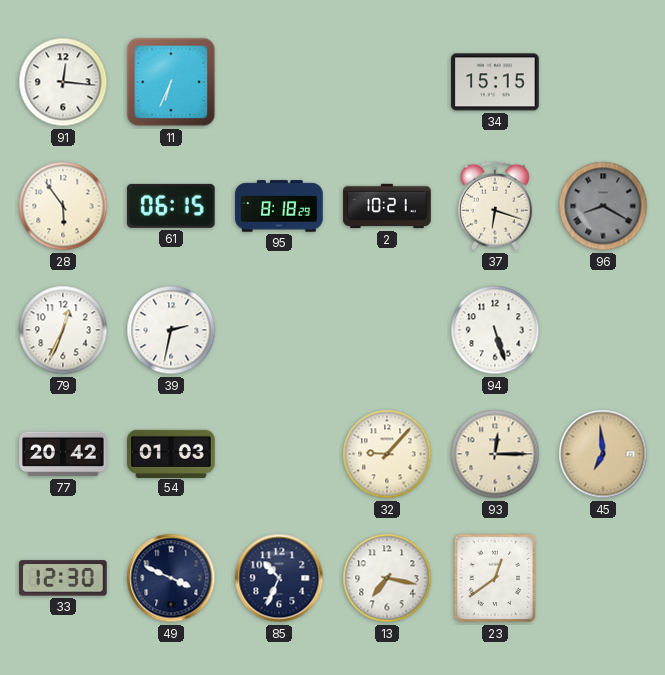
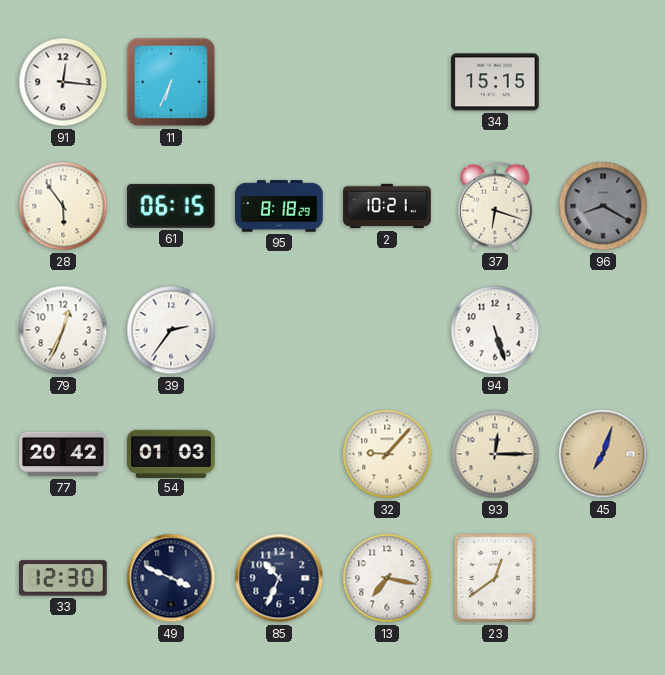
39: 2:32 -> 2:36 (171, 330)
45: 6:59 -> 7:03 (603, 454)
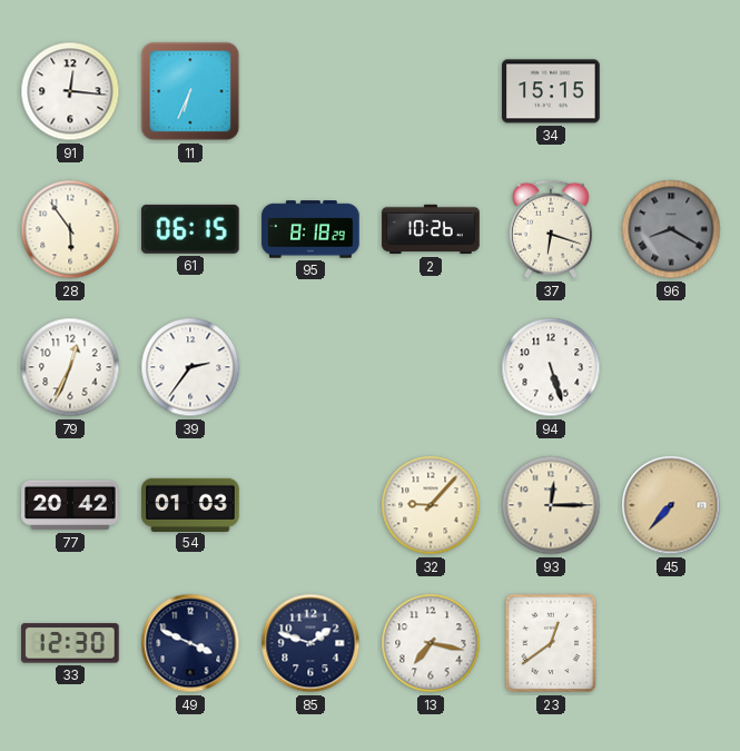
2: 10:21 -> 10:26 (431, 229)
45: 7:03 -> 7:37 (671, 505)
85: 10:34 -> 1:48 (310, 643)
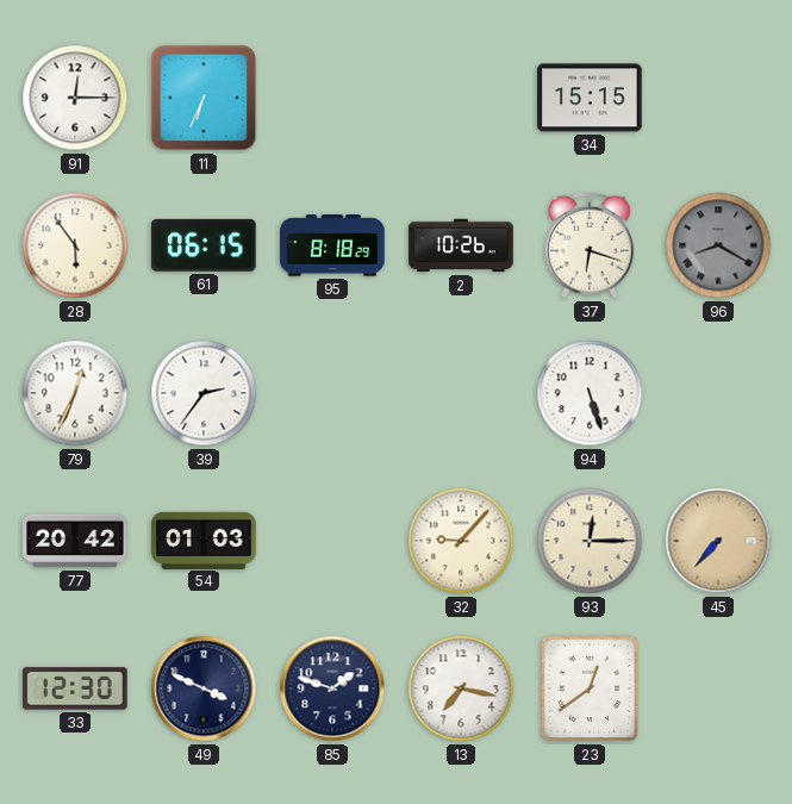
91: 12:16 -> 12:15 (75, 98)
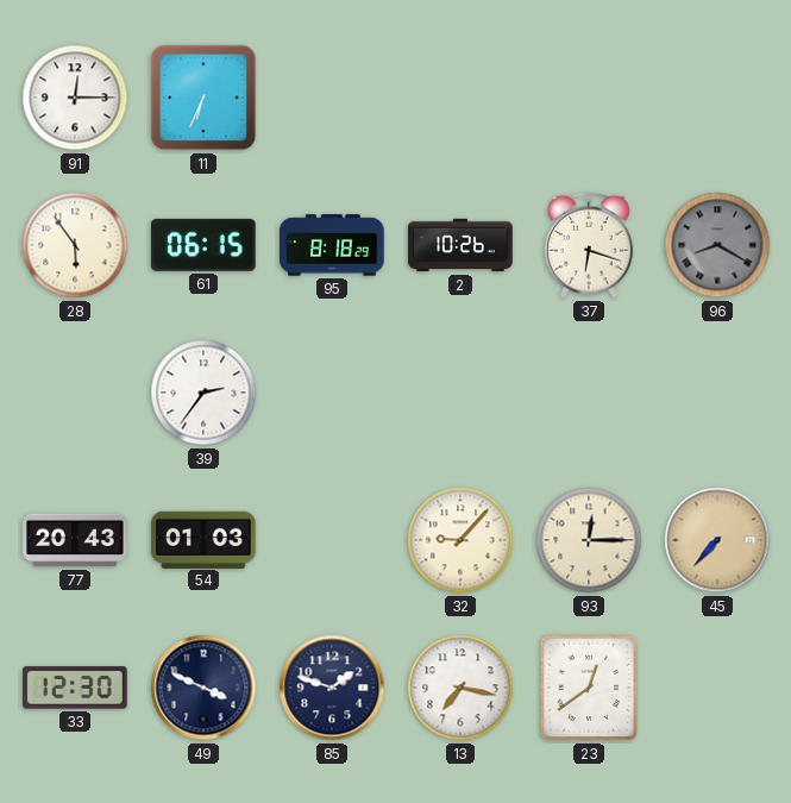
34: 15:15 -> none (590, 98)
79: 12:34 -> none (75, 393)
94: 5:27 -> none (590, 393)
77: 20:42 -> 20:43 (75, 540)
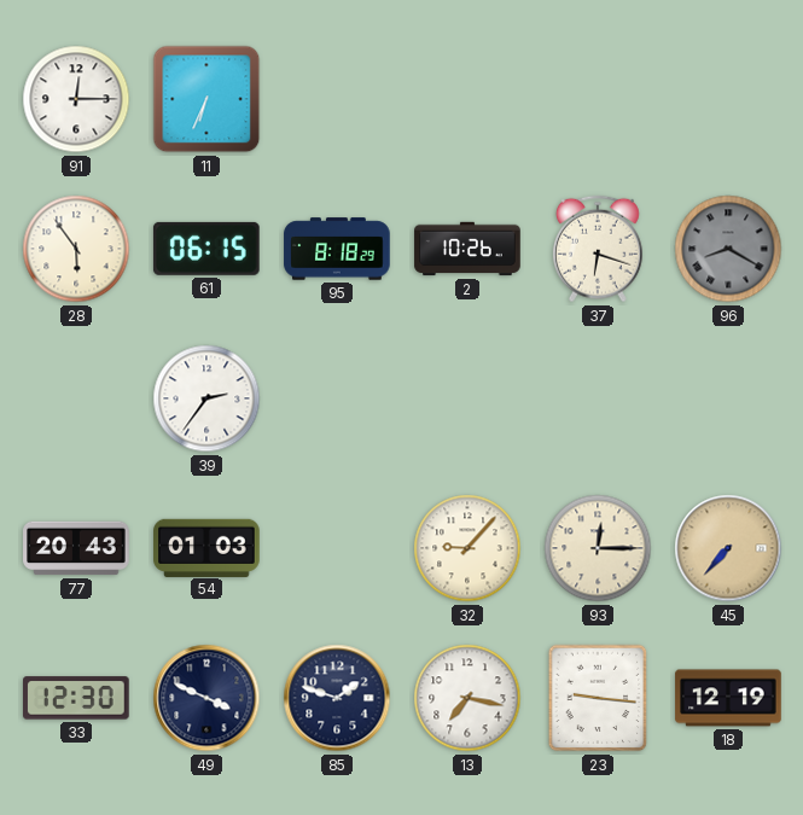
23: 12:39 -> 9:16 (598, 698)
18: none -> 12:19 (728, 698)
